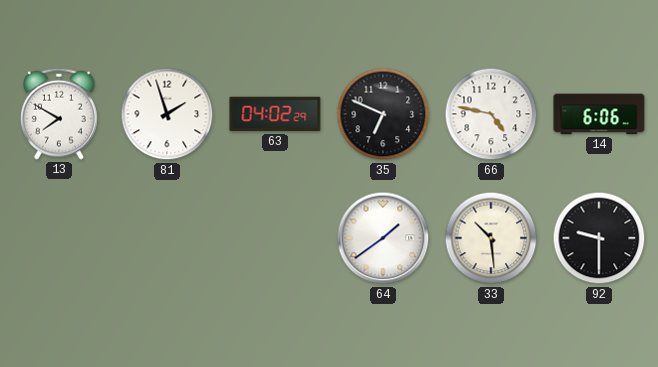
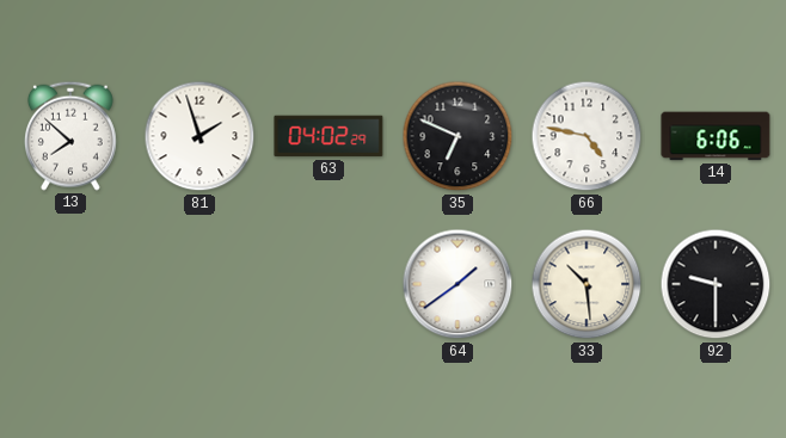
13: 7:50 -> 7:52 (70, 136)
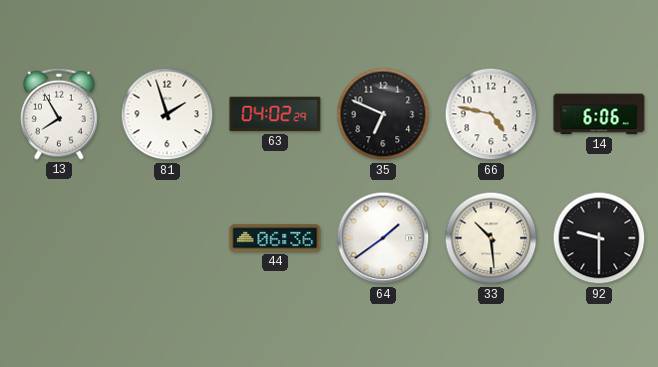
13: 7:52 -> 7:55 (59, 114)
44: none -> 06:36 (275, 238)
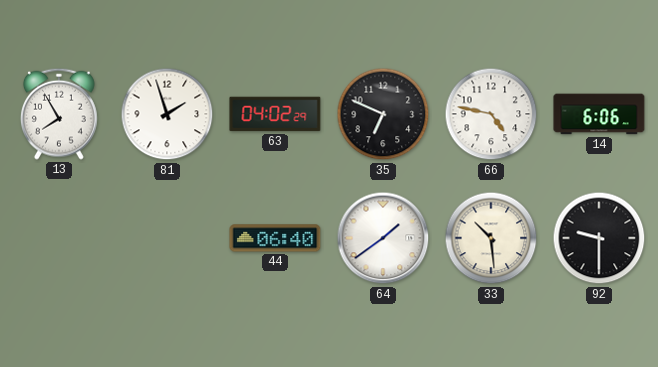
44: 06:36 -> 06:40 (275, 238)
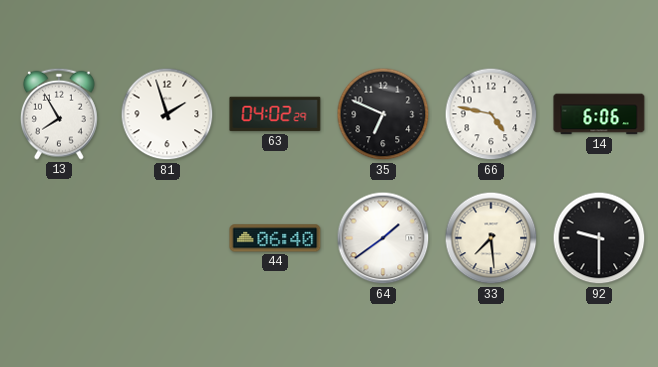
33: 10:29 -> 7:29 (491, 238)
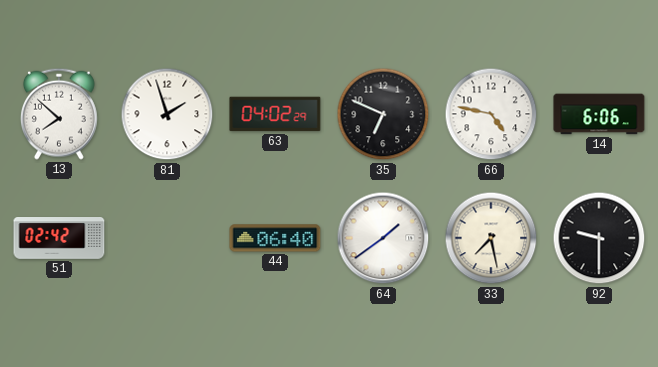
13: 7:55 -> 7:52 (59, 114)
51: none -> 02:42 (59, 239)
33: 7:29 -> 7:28 (491, 238)
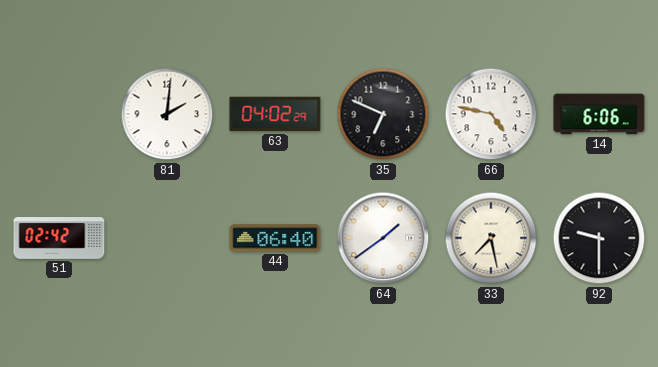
13: 7:52 -> none (59, 114)
81: 1:57 -> 2:01 (167, 114)
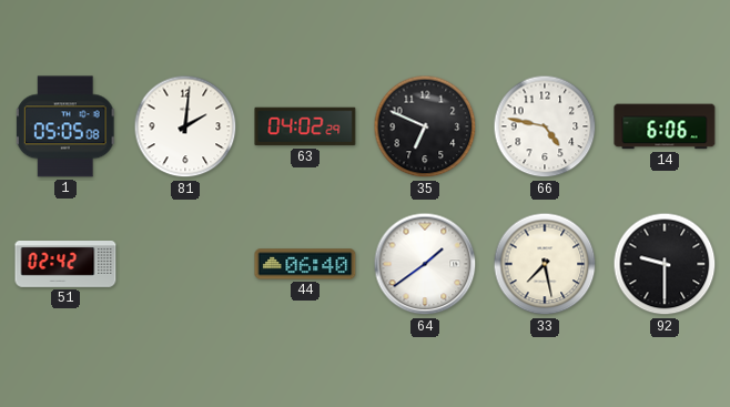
1: none -> 05:05 (65, 126)
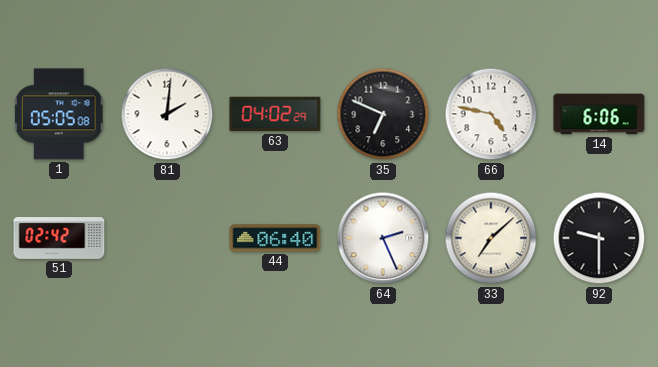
64: 1:39 -> 2:26 (383, 238)
33: 7:28 -> 7:08 (491, 238)
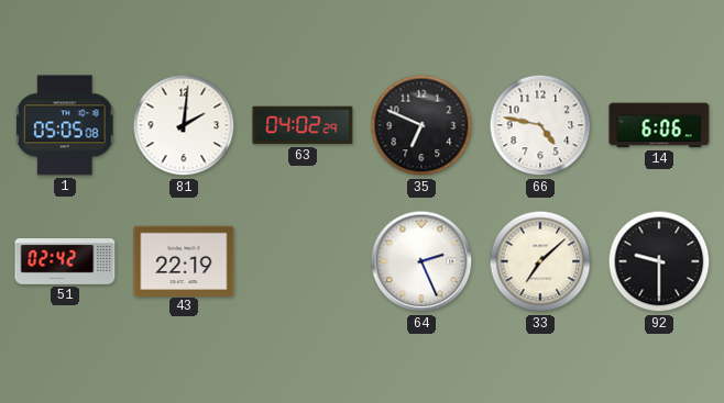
43: none -> 22:19 (184, 260)
44: 06:40 -> none (275, 238)
